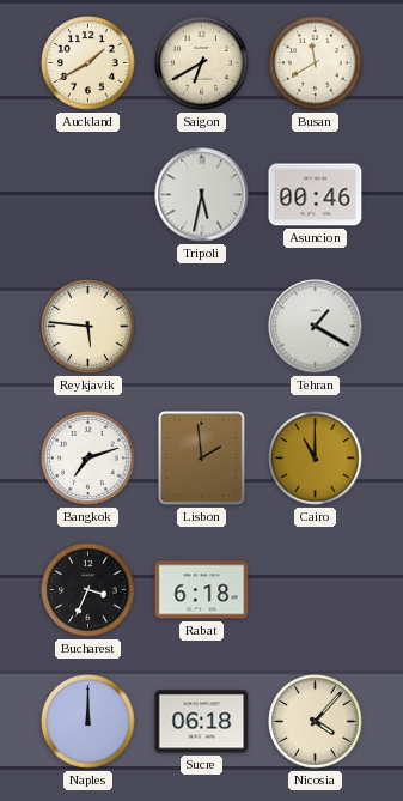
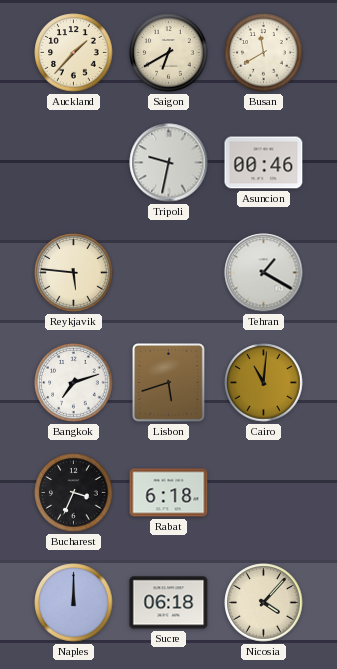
Auckland: 1:40 -> 1:37 (74, 53)
Tripoli: 5:32 -> 9:32 (169, 163)
Lisbon: 1:59 -> 5:42 (169, 383)
Cairo: 11:00 -> 11:01 (264, 383)
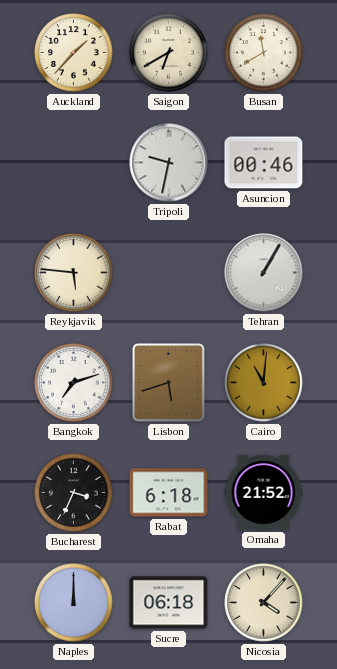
Tehran: 1:20 -> 1:05 (264, 273)
Omaha: none -> 21:52 (264, 492)
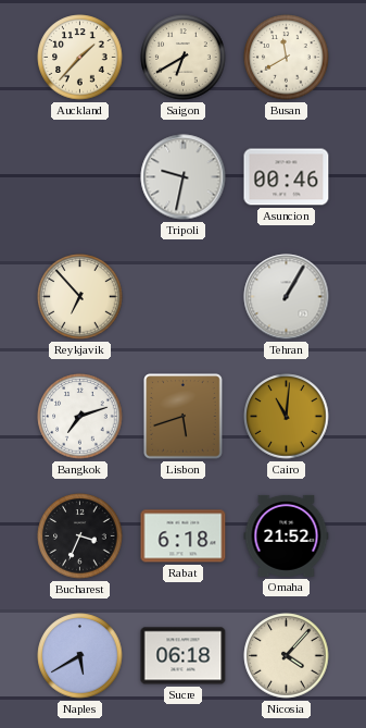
Reykjavik: 5:46 -> 6:53 (80, 297)
Naples: 12:00 -> 5:40 (80, 656)
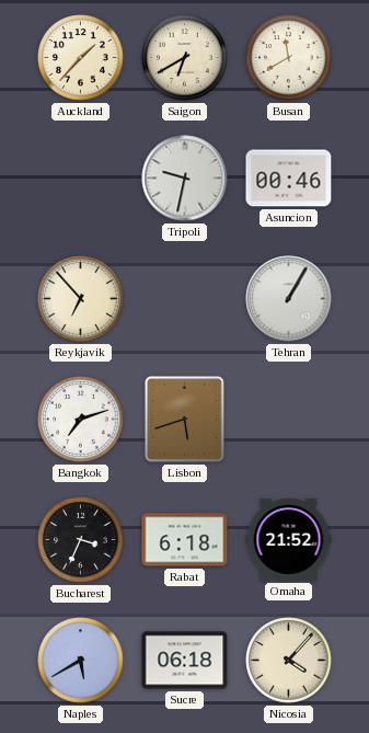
Cairo: 11:01 -> none (287, 417)
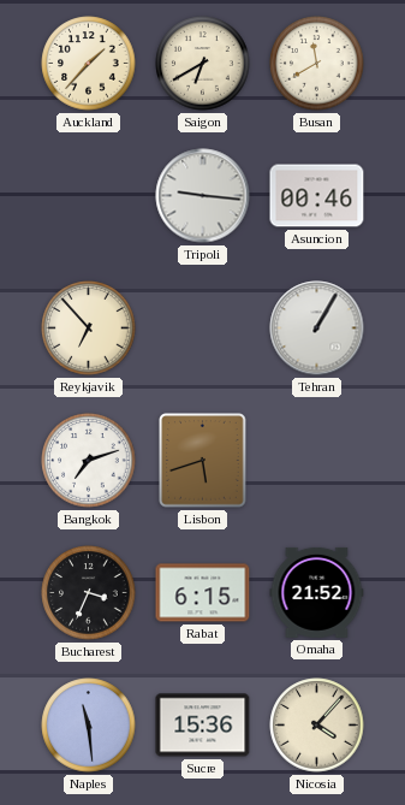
Tripoli: 9:32 -> 9:16 (203, 196)
Rabat: 6:18 -> 6:15 (203, 593)
Naples: 5:40 -> 11:29 (89, 726)
Sucre: 06:18 -> 15:36 (203, 726)
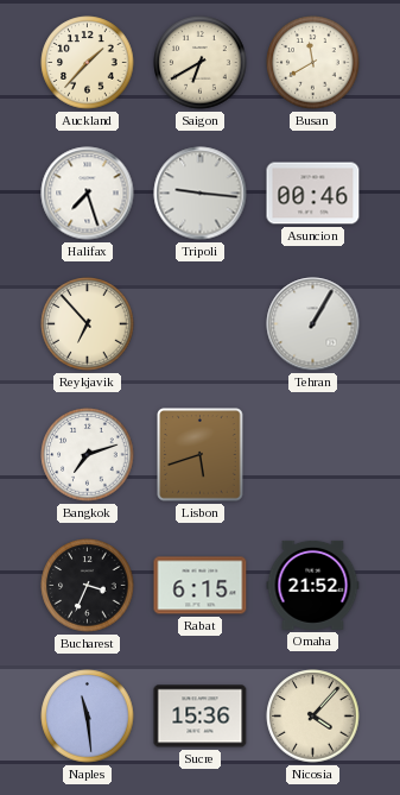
Halifax: none -> 7:27 (88, 194)
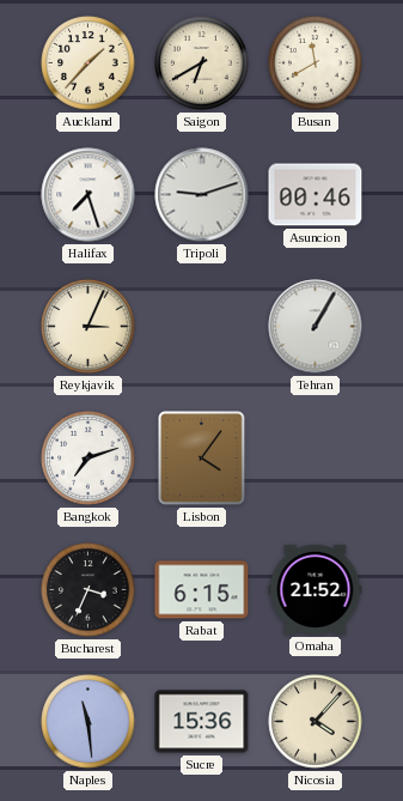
Tripoli: 9:16 -> 9:12 (202, 195)
Reykjavik: 6:53 -> 3:04 (88, 327)
Lisbon: 5:42 -> 4:06 (202, 459)
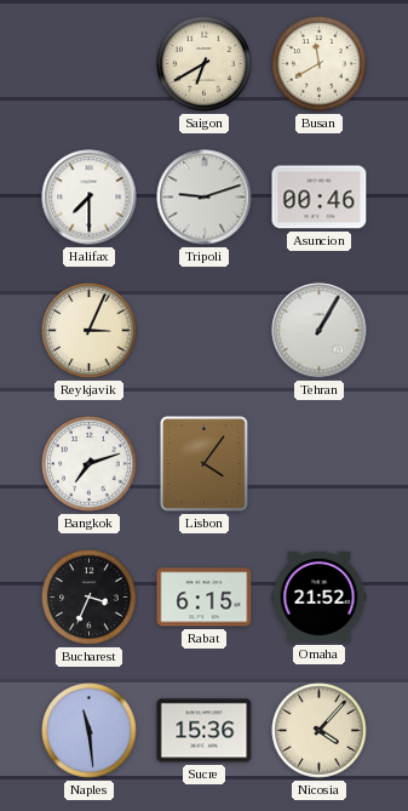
Auckland: 1:37 -> none (88, 63)
Halifax: 7:27 -> 7:30 (90, 198)
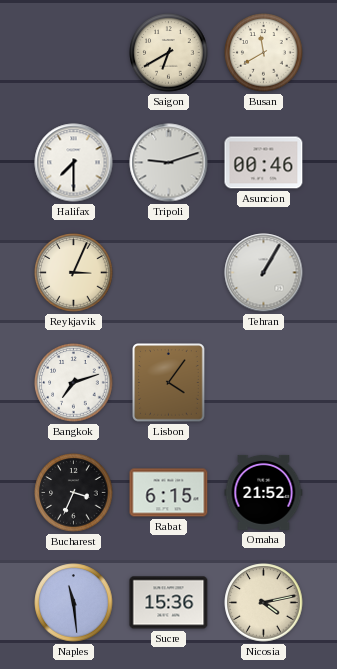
Nicosia: 4:07 -> 4:13 (264, 603)
